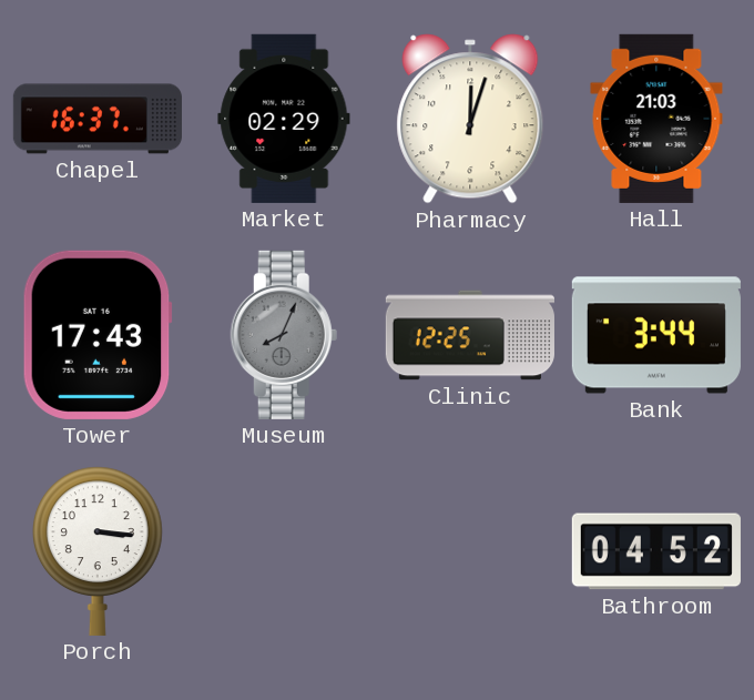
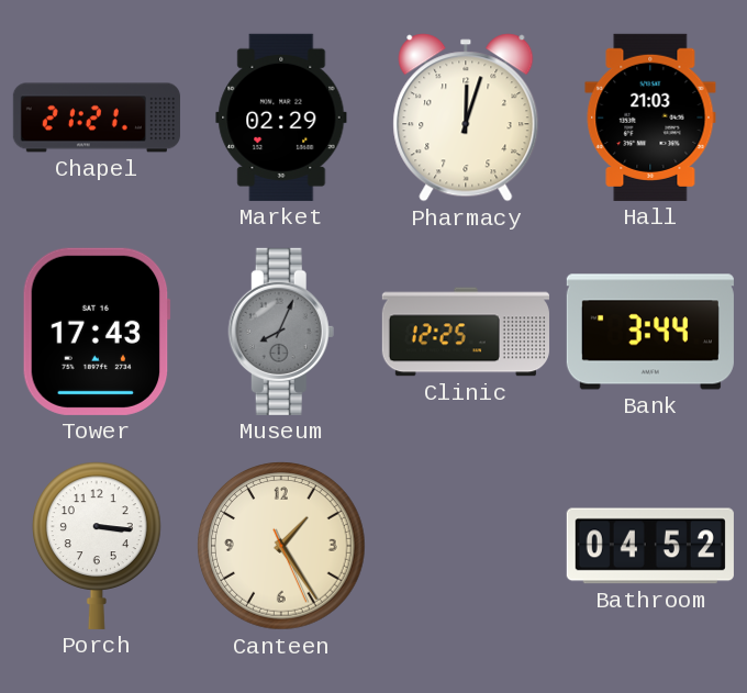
Chapel: 16:37 -> 21:21 (97, 118)
Canteen: none -> 1:24 (281, 546)
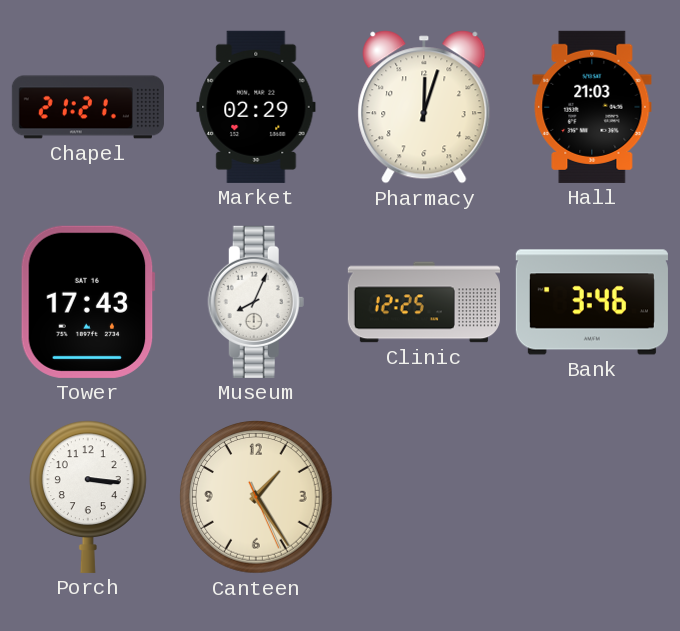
Museum dial: grey -> white (256, 302)
Bank: 3:44 -> 3:46 (592, 302)
Bathroom: 04:52 -> none (650, 546)
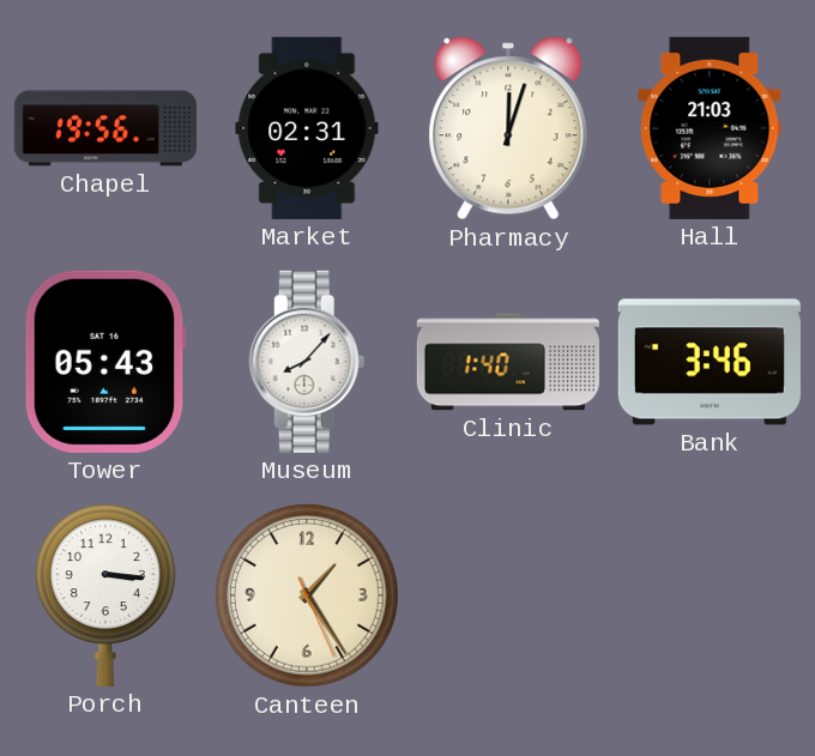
Chapel: 21:21 -> 19:56 (105, 128)
Market: 02:29 -> 02:31 (307, 128)
Tower: 17:43 -> 05:43 (105, 362)
Museum: 8:04 -> 8:07 (307, 362)
Clinic: 12:25 -> 1:40 (508, 362)
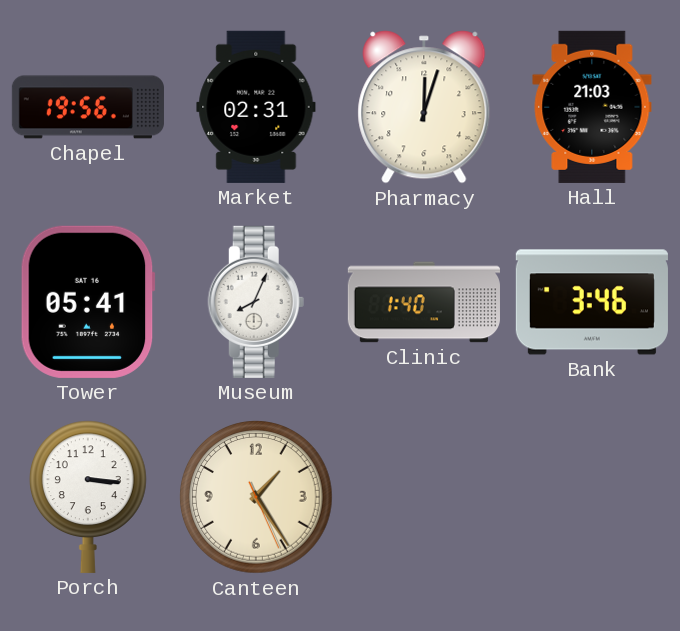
Tower: 05:43 -> 05:41 (88, 302)
Museum: 8:07 -> 8:04 (256, 302)
